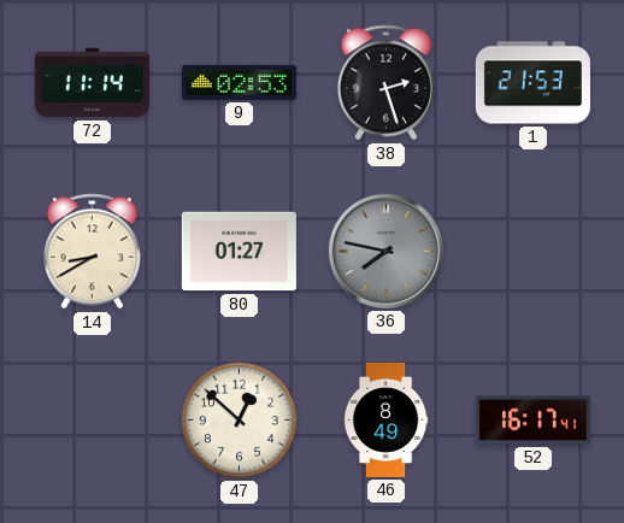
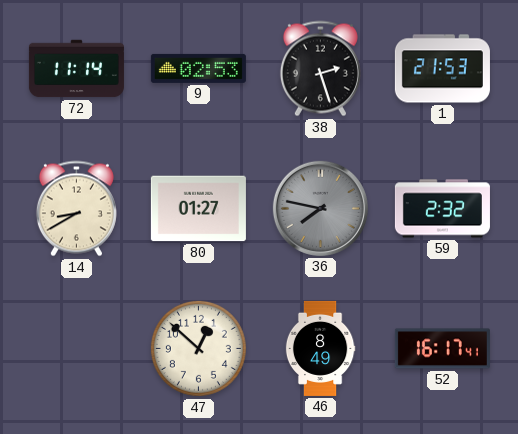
59: none -> 2:32 (442, 209)
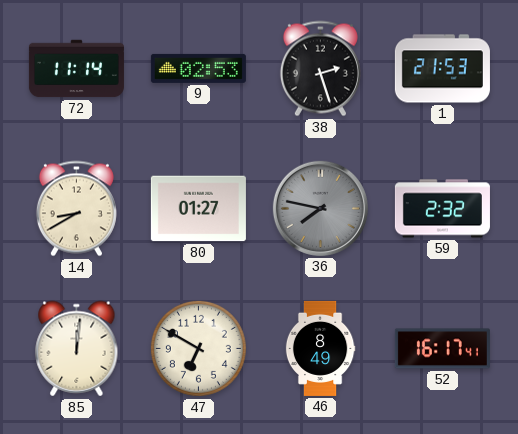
85: none -> 12:01 (77, 349)
47: 12:52 -> 6:50 (198, 348)
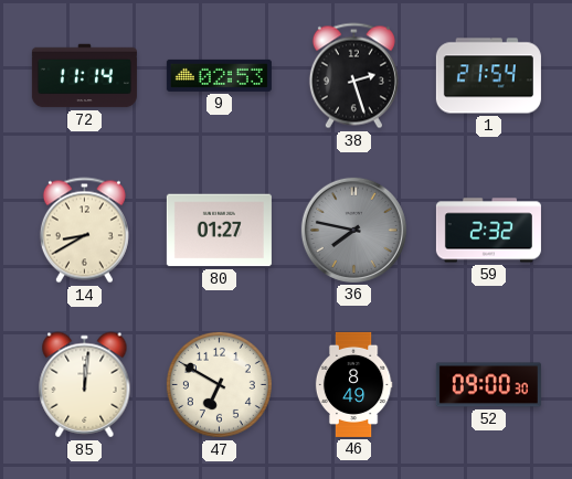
1: 21:53 -> 21:54 (488, 76)
52: 16:17 -> 09:00 (488, 385)
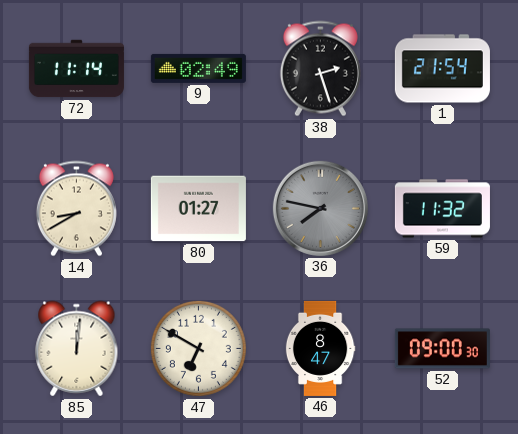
9: 02:53 -> 02:49 (198, 68)
59: 2:32 -> 11:32 (442, 209)
46: 8:49 -> 8:47 (320, 348)
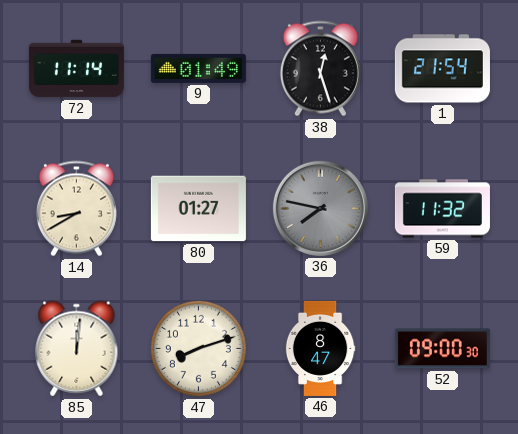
9: 02:49 -> 01:49 (198, 68)
38: 2:27 -> 12:27 (320, 69)
47: 6:50 -> 8:12 (198, 348)
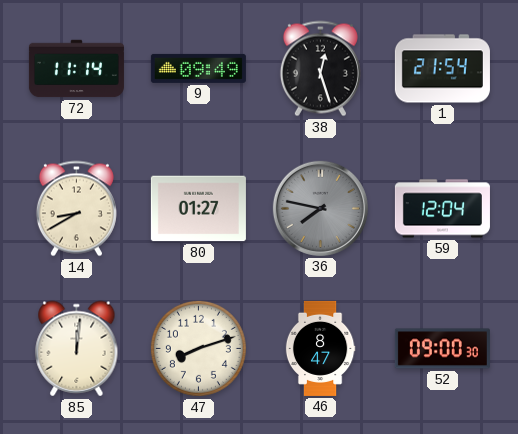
9: 01:49 -> 09:49 (198, 68)
59: 11:32 -> 12:04 (442, 209)
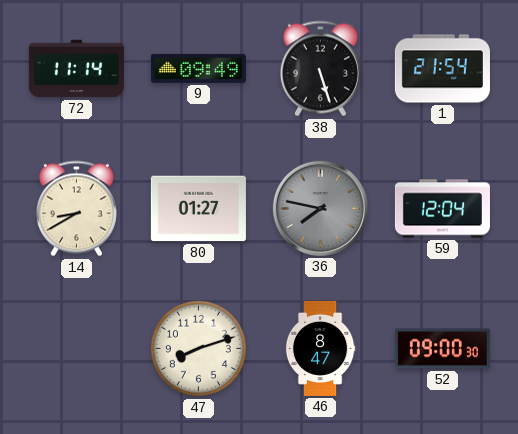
38: 12:27 -> 5:27 (320, 69)
85: 12:01 -> none (77, 349)
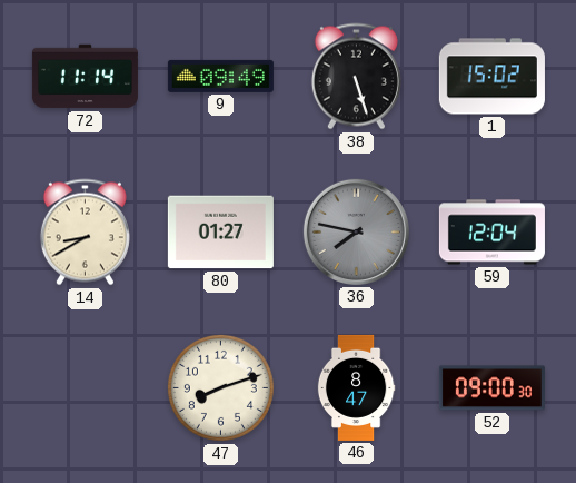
1: 21:54 -> 15:02 (491, 77)
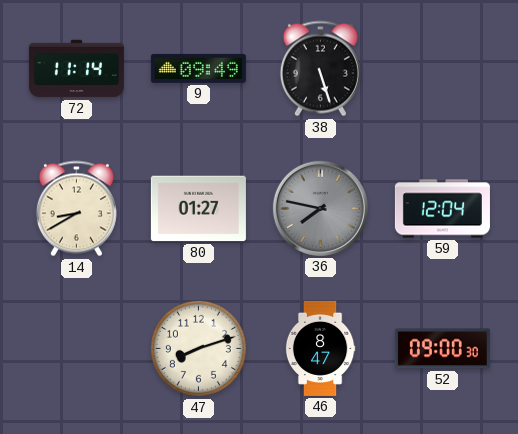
1: 15:02 -> none (491, 77)
